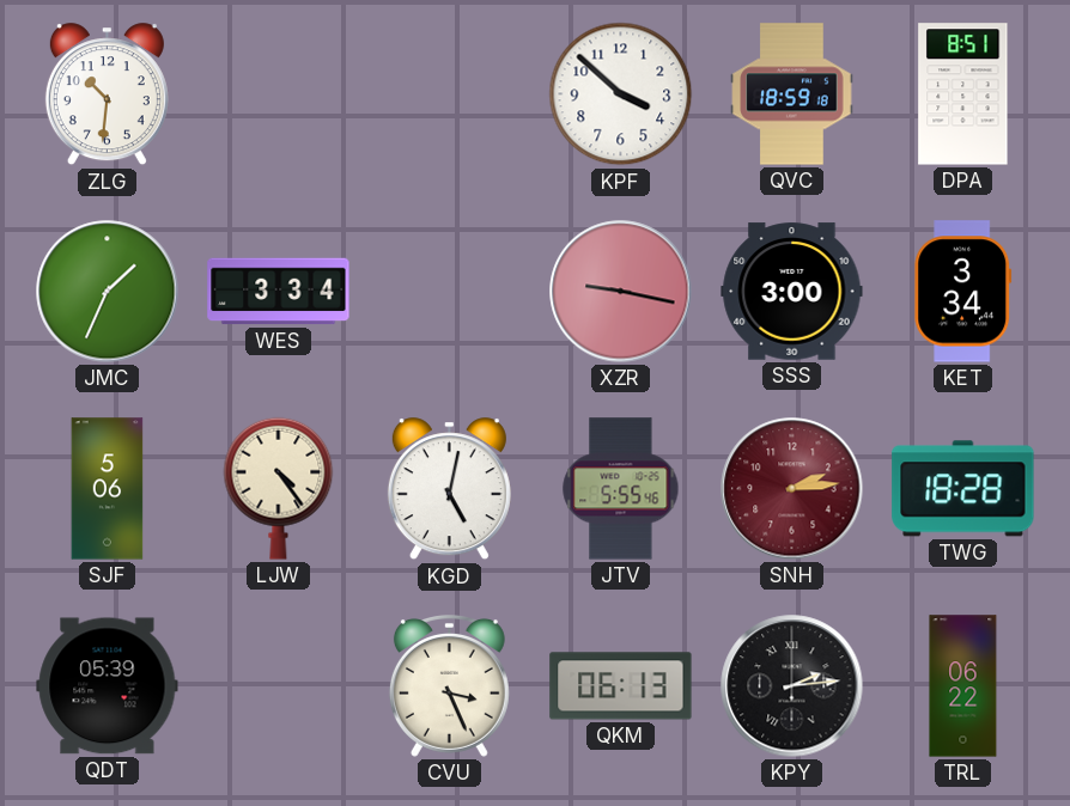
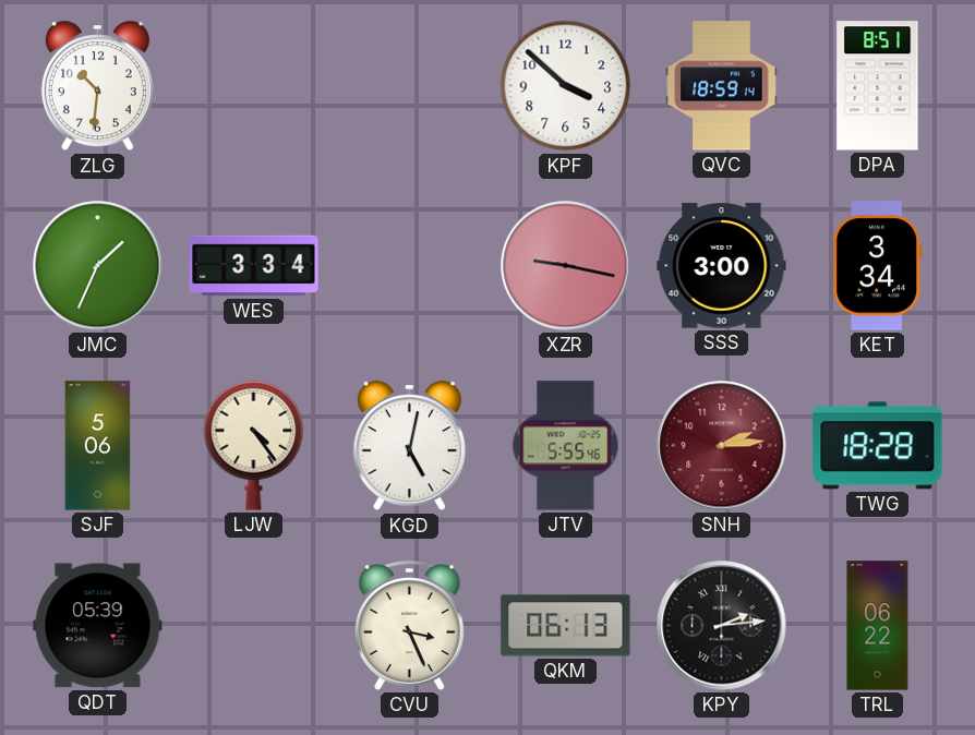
QVC: 18:59:18 -> 18:59:14 (722, 86)
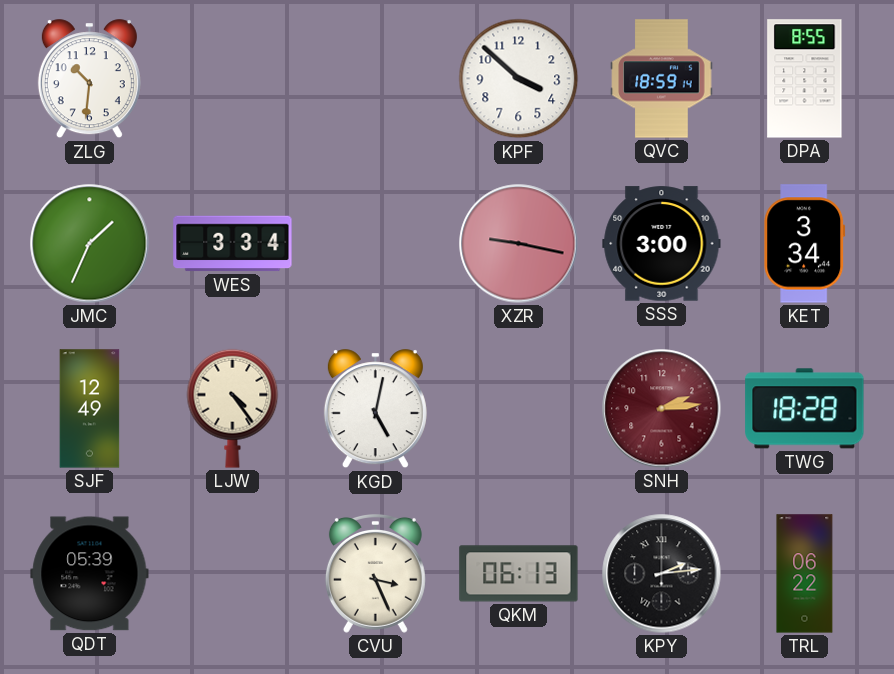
DPA: 8:51 -> 8:55 (805, 79)
SJF: 5:06 -> 12:49 (90, 409)
JTV: 5:55 -> none (566, 446)
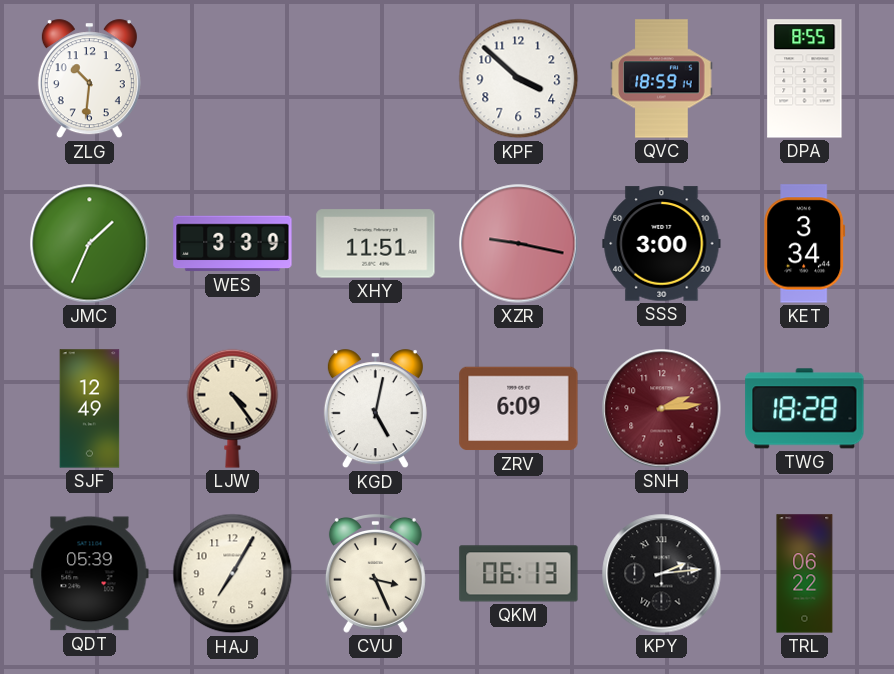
WES: 3:34 -> 3:39 (233, 244)
XHY: none -> 11:51 (376, 244)
ZRV: none -> 6:09 (519, 409)
HAJ: none -> 7:05 (233, 574)
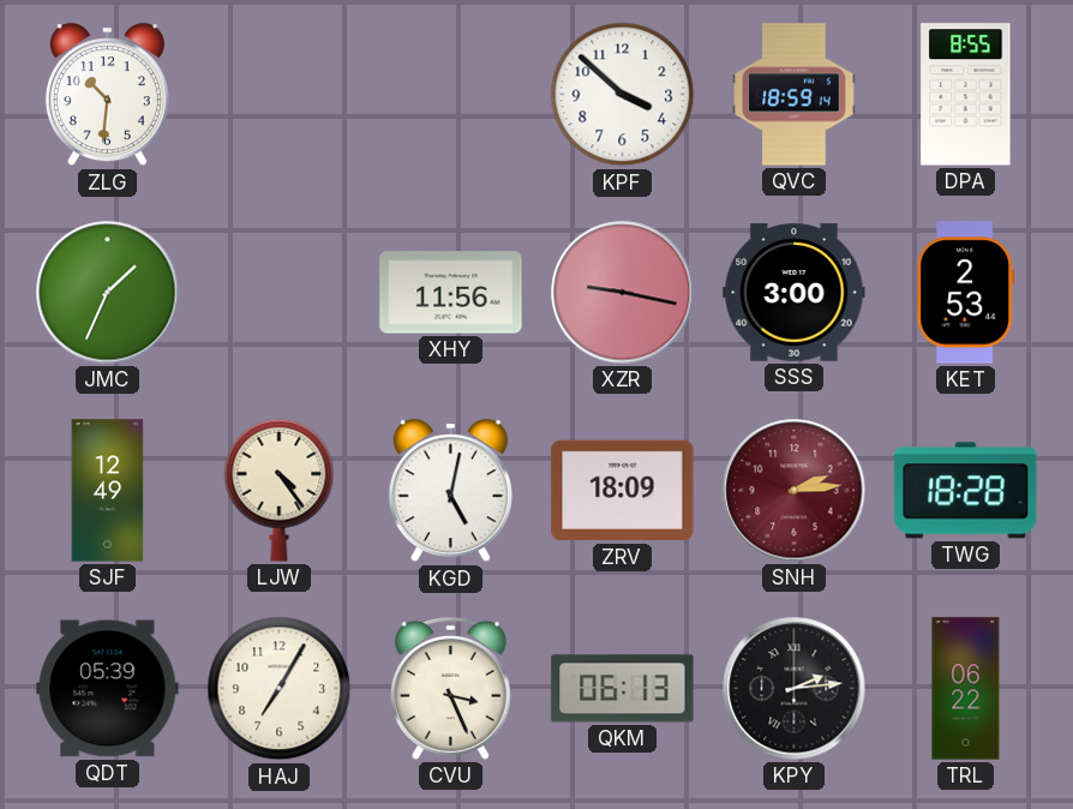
WES: 3:39 -> none (233, 244)
XHY: 11:51 -> 11:56 (451, 293)
KET: 3:34 -> 2:53 (966, 293)
ZRV: 6:09 -> 18:09 (623, 491)
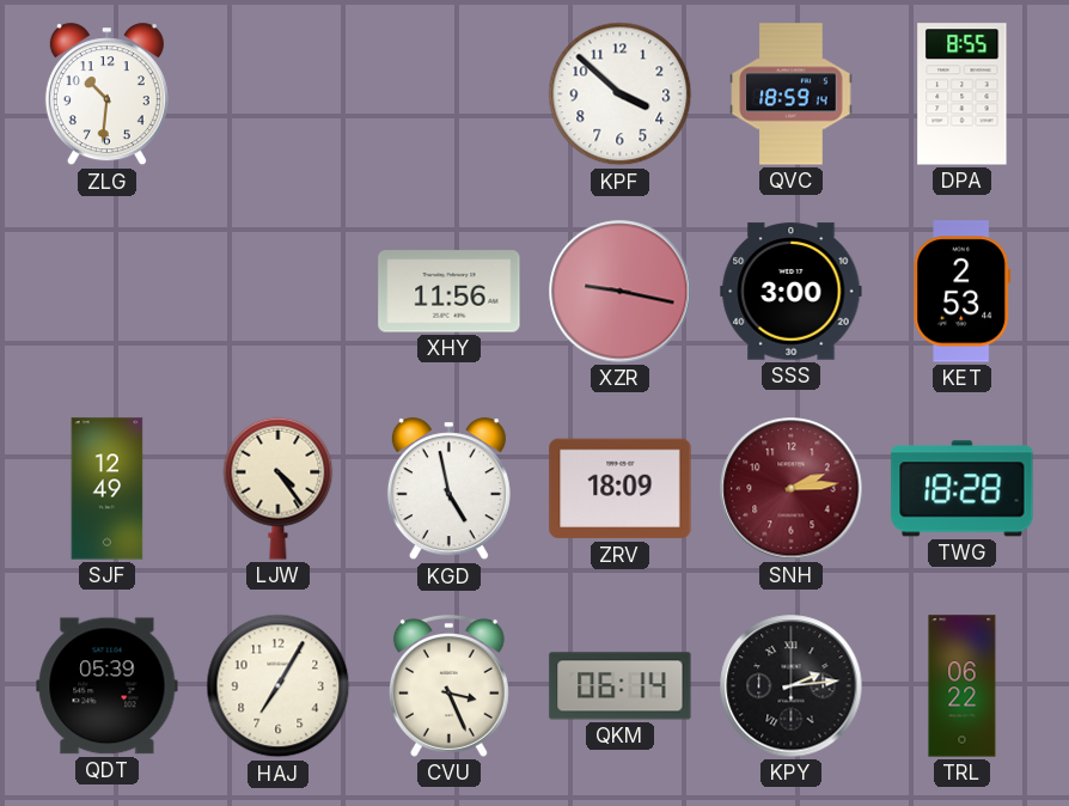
JMC: 1:34 -> none (108, 293)
KGD: 5:02 -> 4:58 (448, 489)
QKM: 06:13 -> 06:14 (621, 686)
